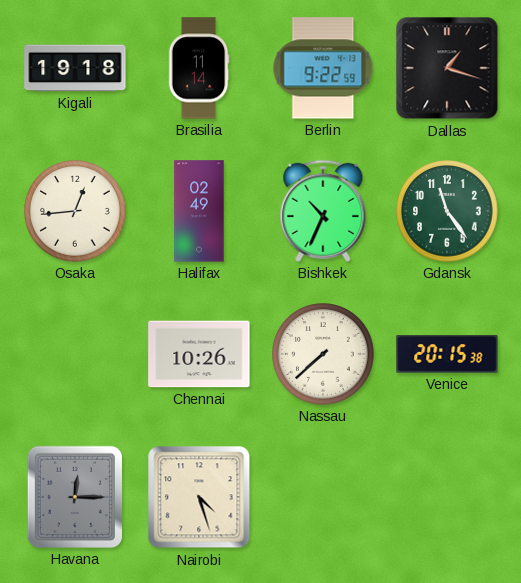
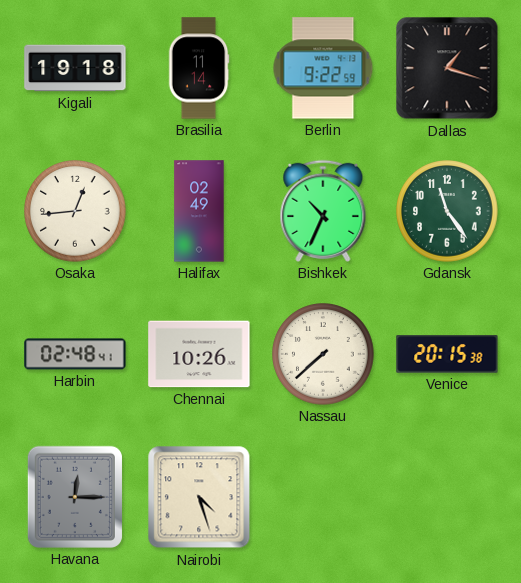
Harbin: none -> 02:48 (75, 354)
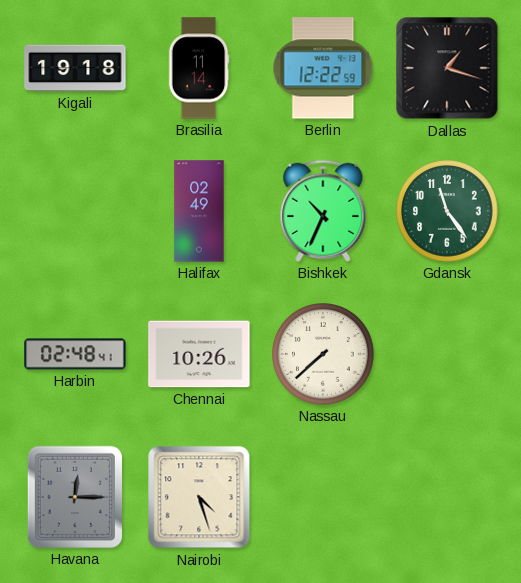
Berlin: 9:22 -> 12:22 (323, 68)
Osaka: 12:44 -> none (75, 211)
Venice: 20:15 -> none (447, 354)
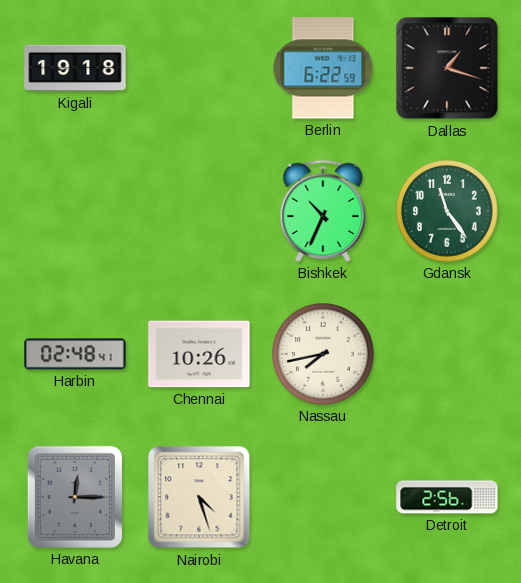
Brasilia: 11:14 -> none (199, 68)
Berlin: 12:22 -> 6:22 (323, 68)
Halifax: 02:49 -> none (199, 211)
Nassau: 7:38 -> 7:43 (323, 354)
Detroit: none -> 2:56 (447, 497)
